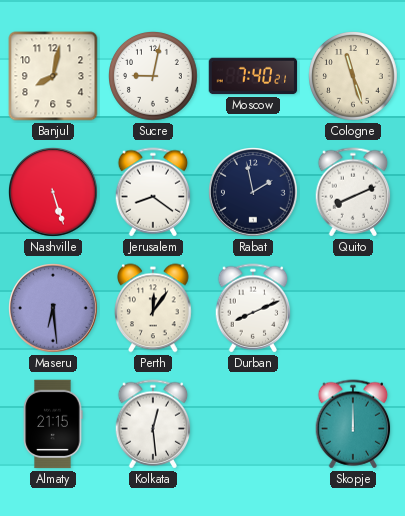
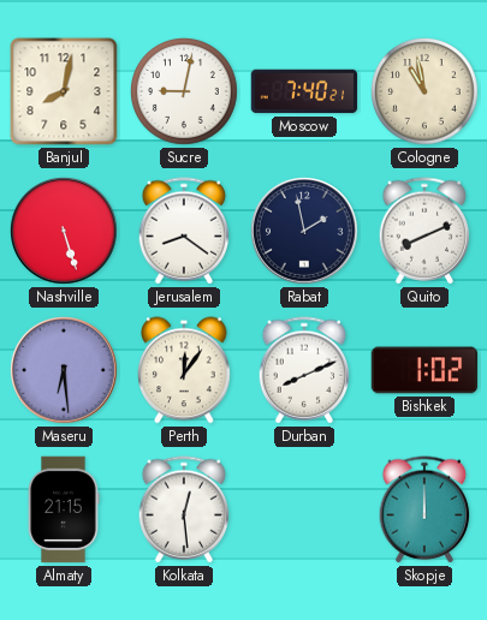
Cologne: 11:27 -> 10:58 (426, 93)
Bishkek: none -> 1:02 (424, 370)
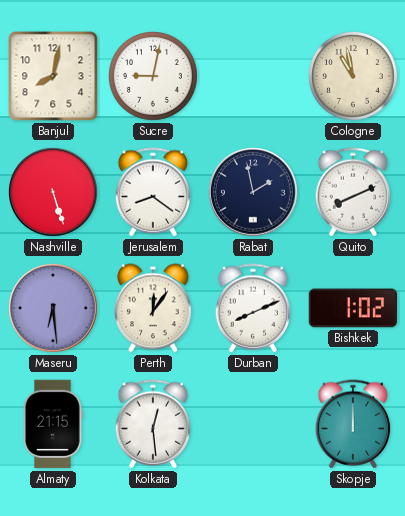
Moscow: 7:40 -> none (304, 91)
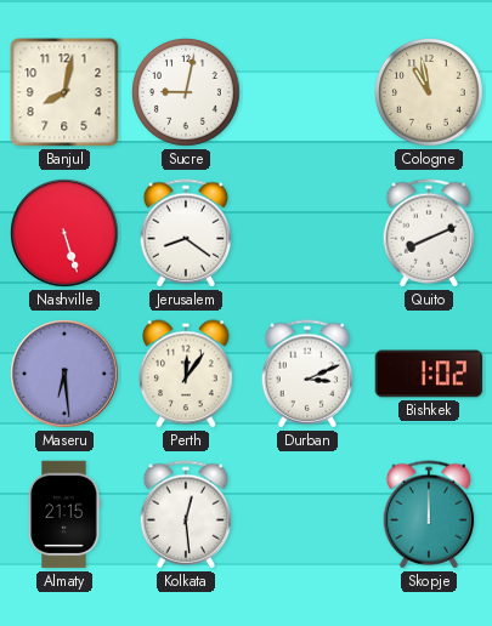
Rabat: 1:58 -> none (254, 193)
Durban: 8:11 -> 3:11 (307, 374)
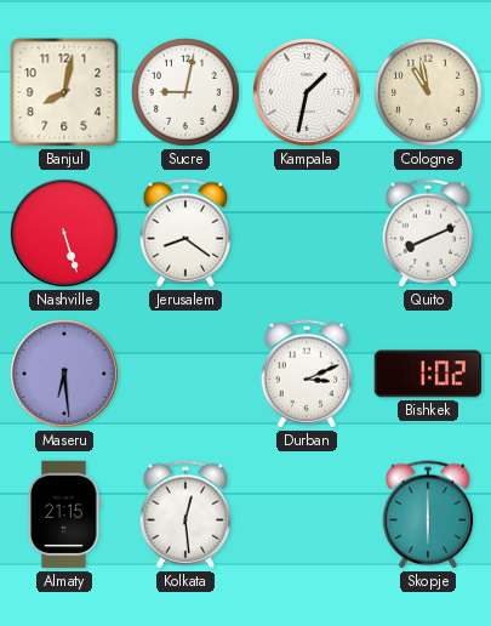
Kampala: none -> 1:32 (308, 93)
Perth: 12:06 -> none (187, 374)
Skopje: 12:00 -> 6:00 (428, 514)
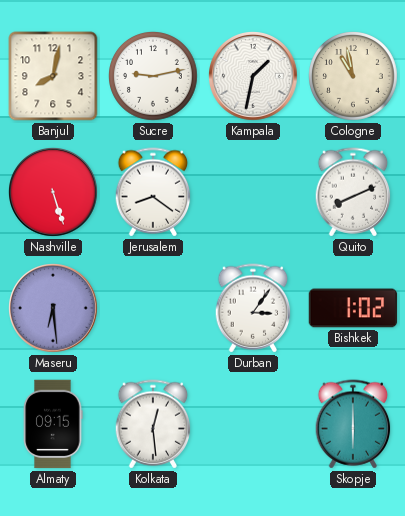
Sucre: 9:02 -> 9:13 (154, 77)
Durban: 3:11 -> 3:06 (253, 308)
Almaty: 21:15 -> 09:15 (53, 424)
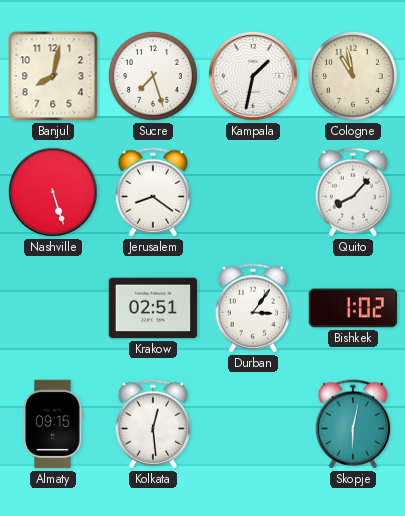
Sucre: 9:13 -> 7:27 (154, 77)
Quito: 8:11 -> 8:07 (353, 192)
Maseru: 6:29 -> none (54, 309)
Krakow: none -> 02:51 (153, 308)
Skopje: 6:00 -> 6:02 (353, 424)
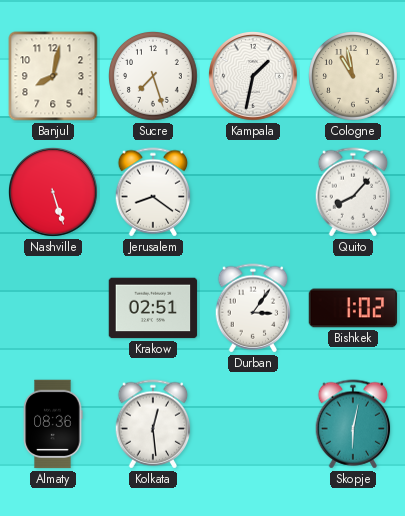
Almaty: 09:15 -> 08:36 (53, 424)
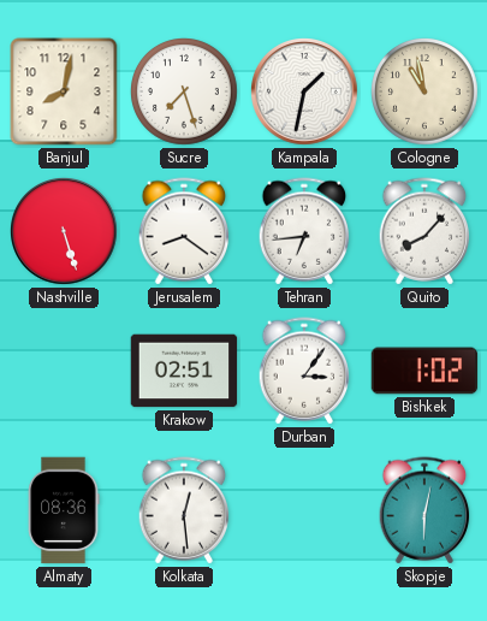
Tehran: none -> 6:44 (304, 231)
